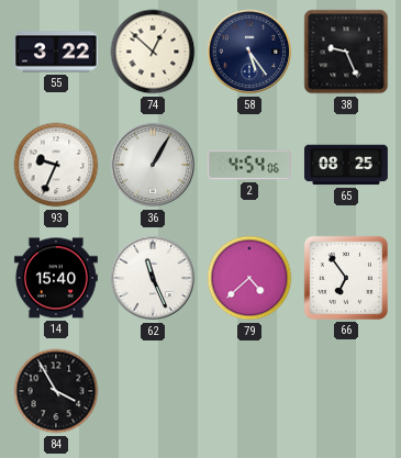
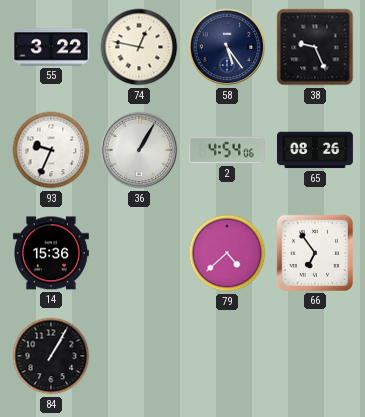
74: 12:52 -> 12:47 (139, 47)
65: 08:25 -> 08:26 (315, 150)
14: 15:40 -> 15:36 (51, 253)
62: 11:26 -> none (153, 278)
84: 3:55 -> 1:05 (51, 356)
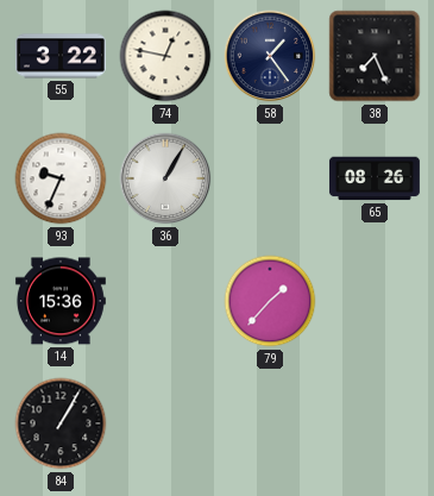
58: 5:24 -> 1:24 (270, 56)
38: 9:26 -> 7:26 (375, 56)
2: 4:54 -> none (227, 150)
79: 4:38 -> 1:37 (270, 301)
66: 6:54 -> none (315, 253)
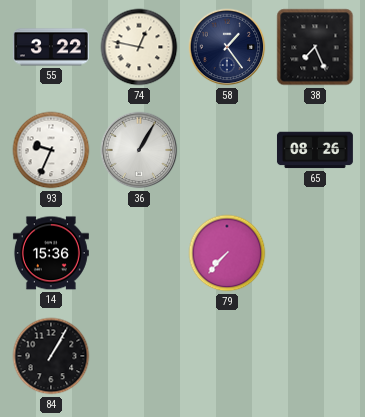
79: 1:37 -> 7:37 (227, 253)
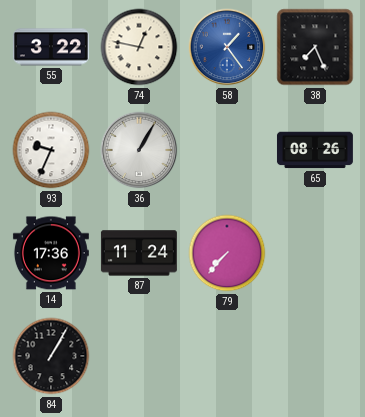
58 dial: navy -> blue (227, 47)
14: 15:36 -> 17:36 (51, 253)
87: none -> 11:24 (139, 253)
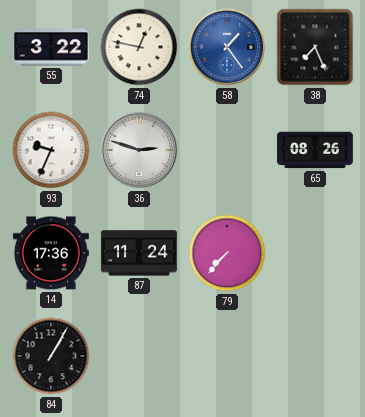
36: 1:05 -> 2:48 (139, 150)
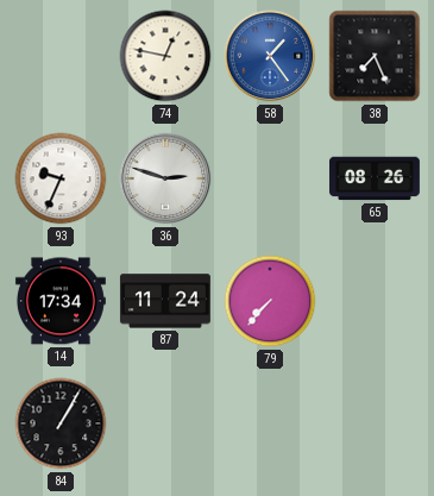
55: 3:22 -> none (51, 47)
14: 17:36 -> 17:34 (61, 301)
